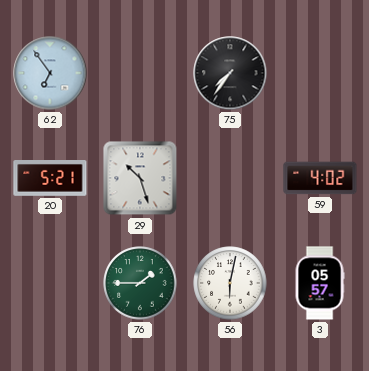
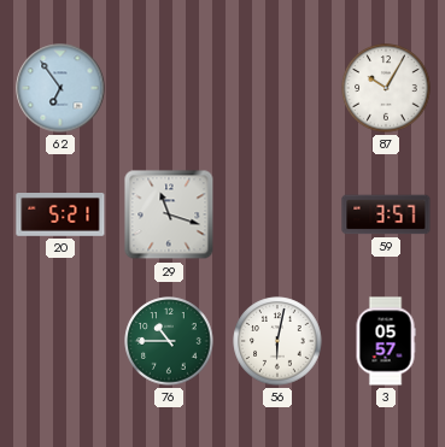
75: 7:36 -> none (230, 73)
87: none -> 10:05 (386, 88)
29: 10:27 -> 11:18 (169, 214)
59: 4:02 -> 3:57 (386, 214)
76: 1:45 -> 10:45 (169, 341)
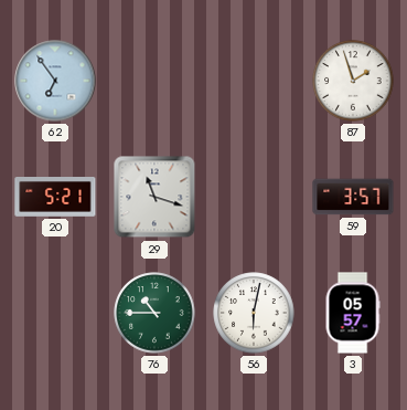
87: 10:05 -> 1:57 (353, 81)
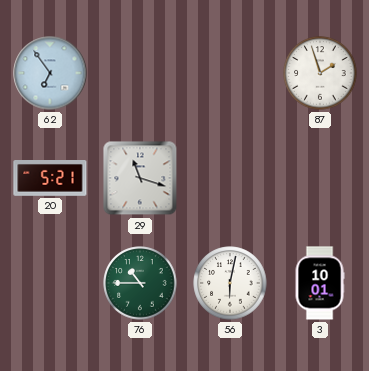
59: 3:57 -> none (353, 197)
3: 05:57 -> 10:01 (320, 283)
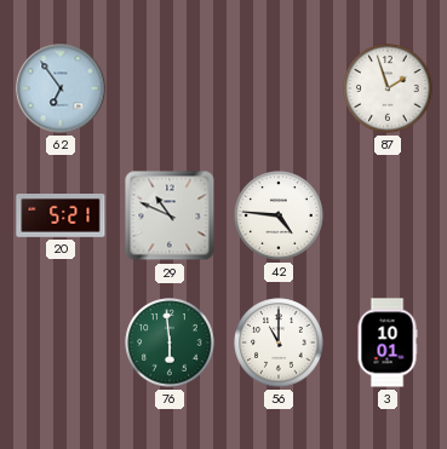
29: 11:18 -> 10:49 (170, 215)
42: none -> 4:46 (279, 215)
76: 10:45 -> 5:59 (170, 342)
56: 6:02 -> 11:00 (279, 342)
